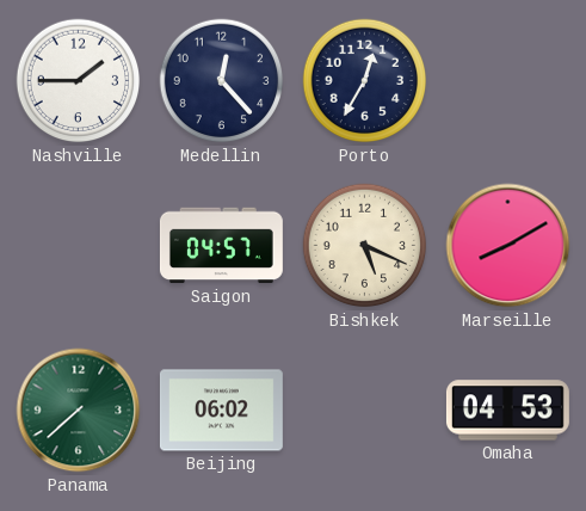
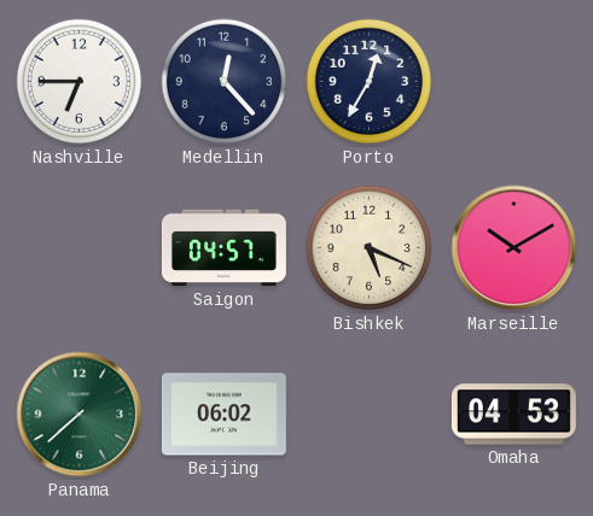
Nashville: 1:45 -> 6:45 (80, 82)
Marseille: 8:10 -> 10:10 (514, 248)
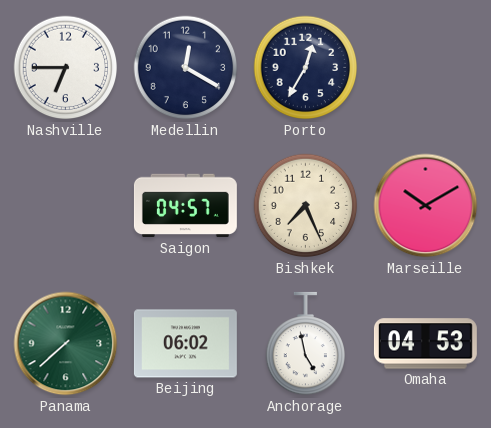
Medellin: 12:23 -> 12:20 (186, 68)
Bishkek: 5:19 -> 7:26 (306, 206)
Anchorage: none -> 4:58 (305, 344)
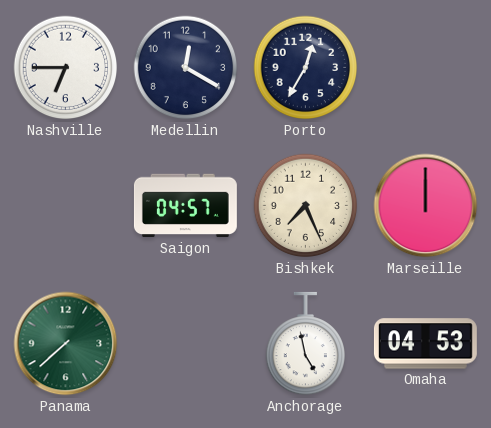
Marseille: 10:10 -> 12:00 (426, 206)
Beijing: 06:02 -> none (185, 344)
